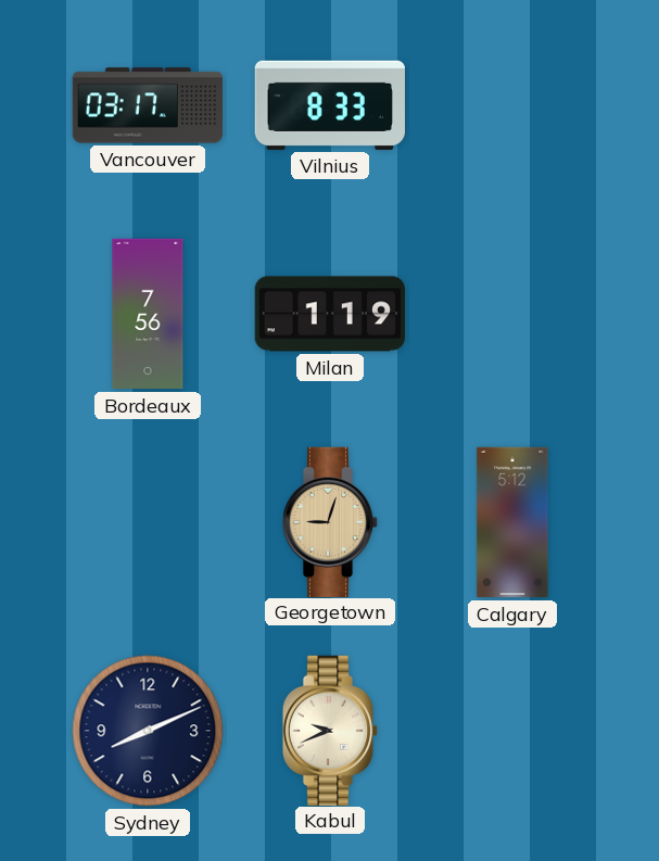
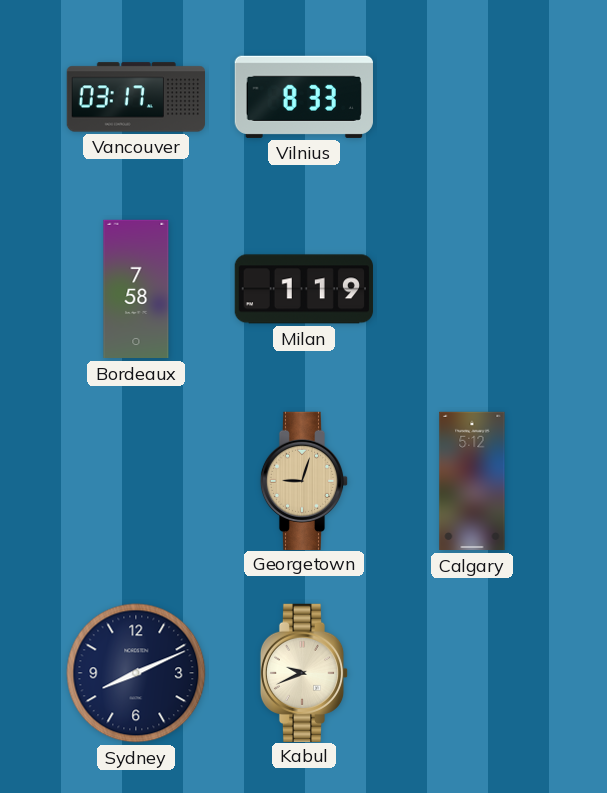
Bordeaux: 7:56 -> 7:58 (136, 289)
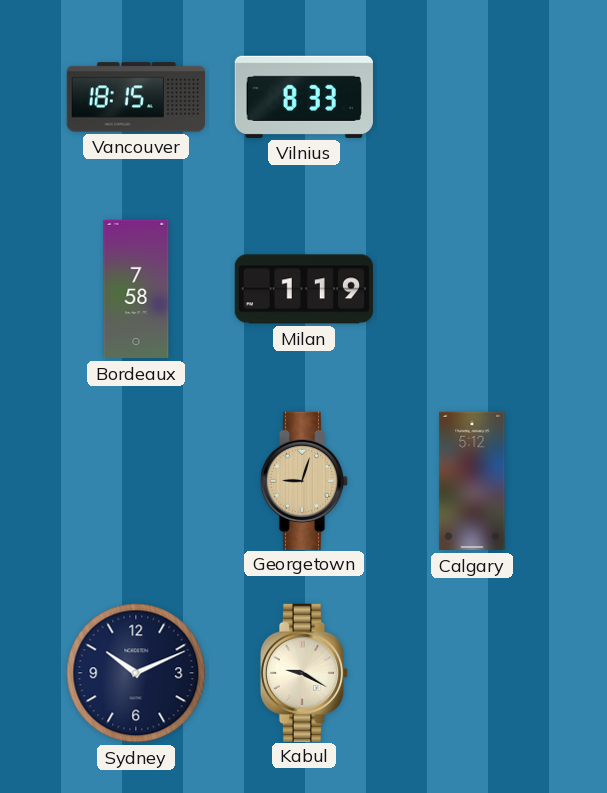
Vancouver: 03:17 -> 18:15 (135, 97)
Sydney: 8:11 -> 10:11 (136, 673)
Kabul: 9:41 -> 9:20 (304, 672)
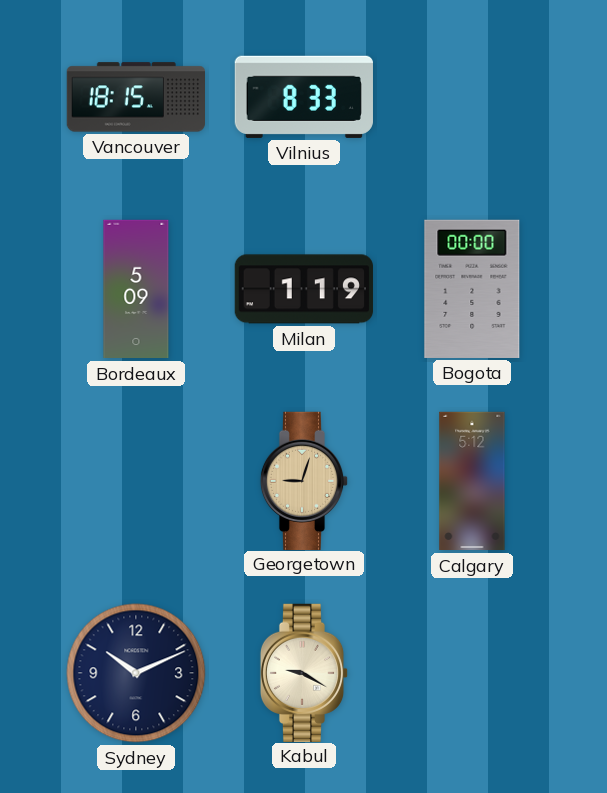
Bordeaux: 7:58 -> 5:09 (136, 289)
Bogota: none -> 00:00 (472, 289)
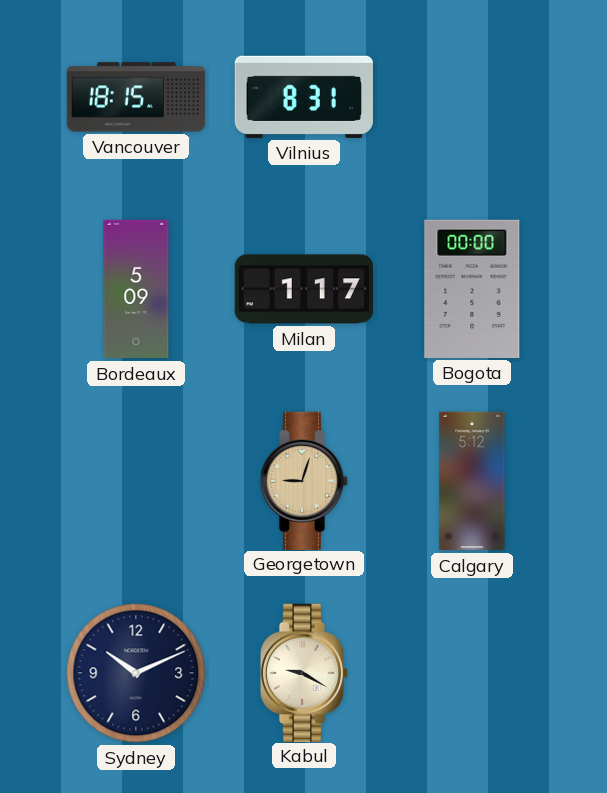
Vilnius: 8:33 -> 8:31 (304, 97)
Milan: 1:19 -> 1:17 (304, 289)
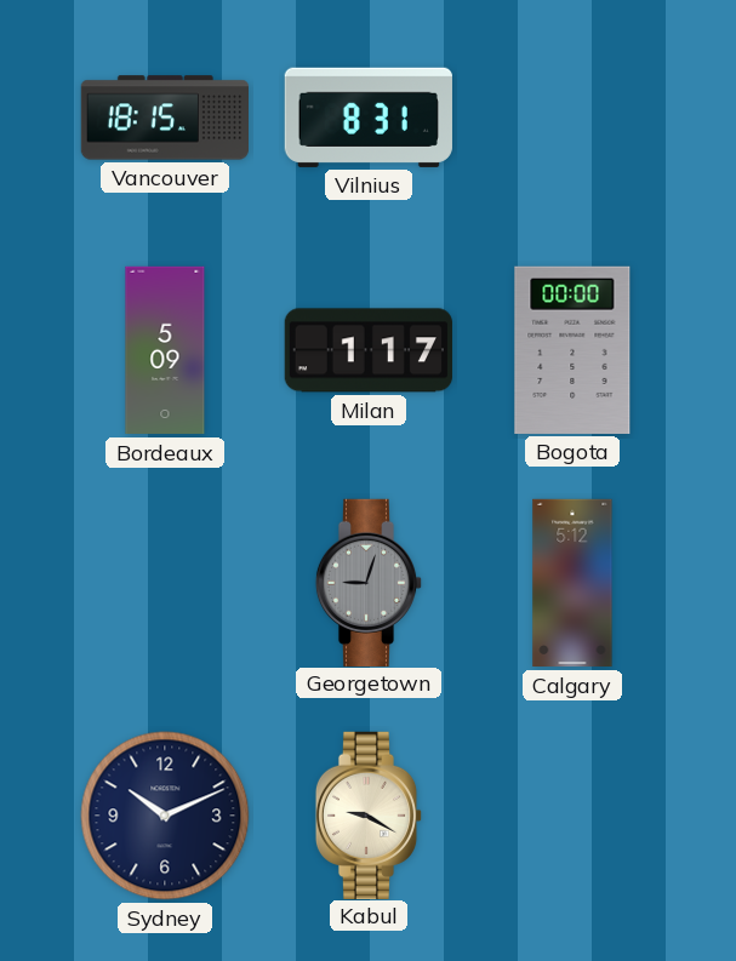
Georgetown dial: champagne -> grey (369, 582)
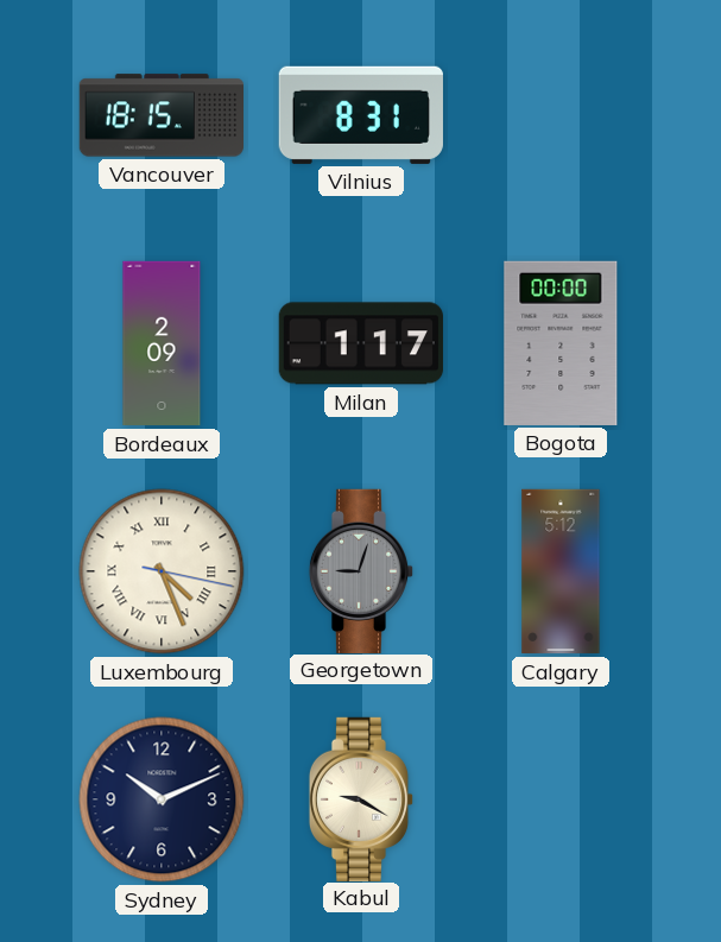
Bordeaux: 5:09 -> 2:09 (162, 343)
Luxembourg: none -> 4:26 (162, 571)
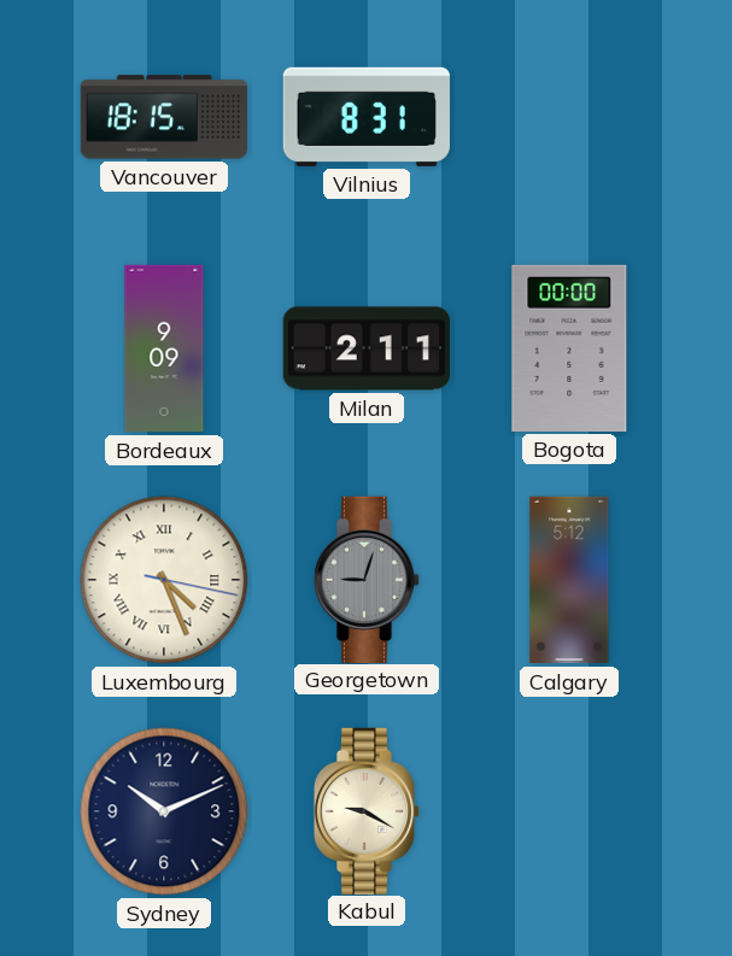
Bordeaux: 2:09 -> 9:09 (164, 348)
Milan: 1:17 -> 2:11 (367, 348)
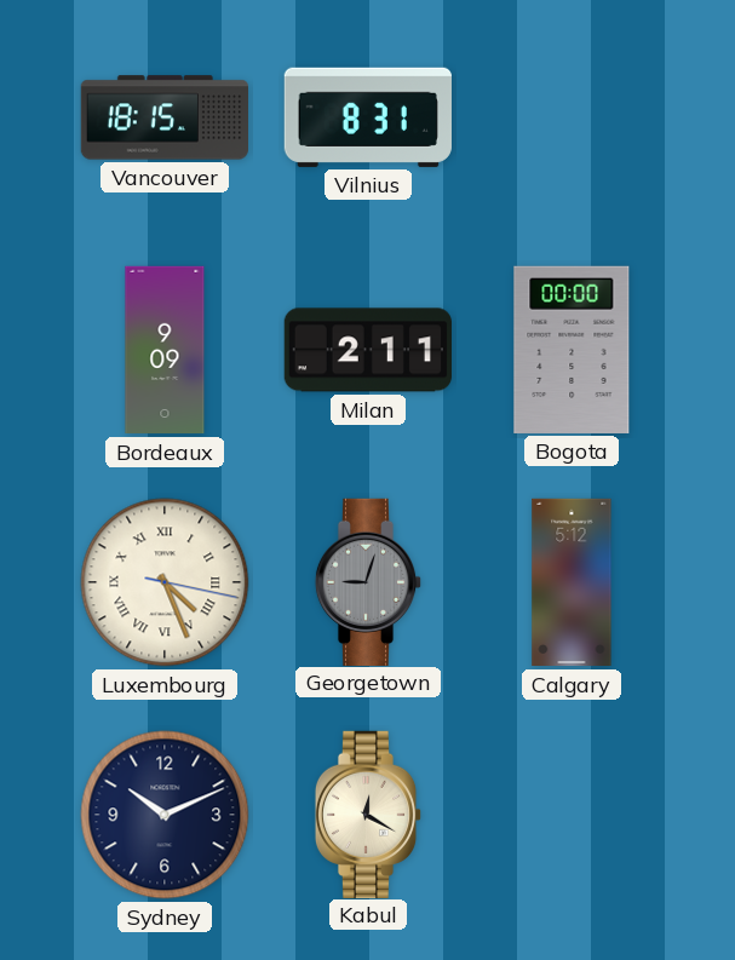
Kabul: 9:20 -> 12:20 (368, 814)
